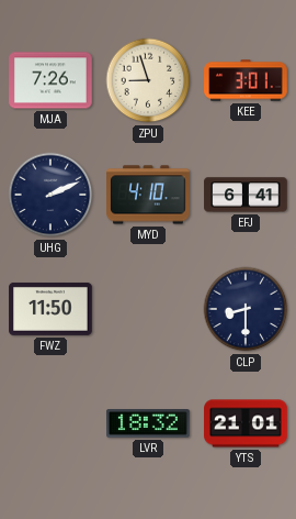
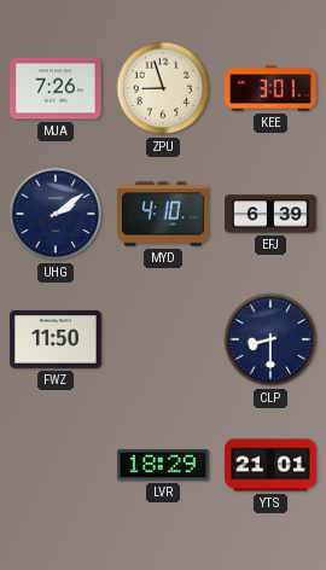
UHG: 2:11 -> 2:09 (56, 214)
EFJ: 6:41 -> 6:39 (270, 214)
LVR: 18:32 -> 18:29 (164, 466)
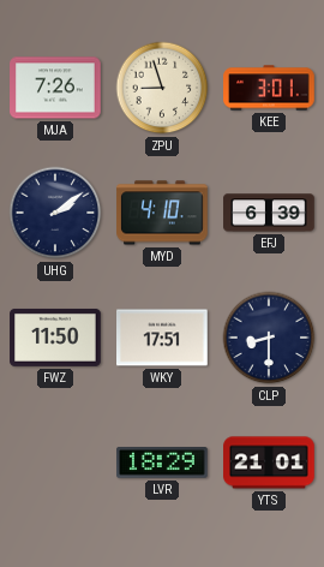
WKY: none -> 17:51 (162, 338)
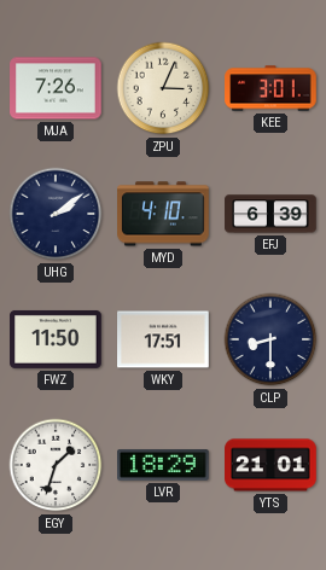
ZPU: 8:57 -> 3:04 (163, 88)
EGY: none -> 1:33 (56, 465)
